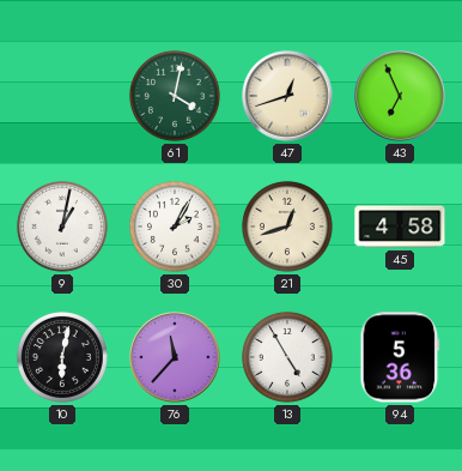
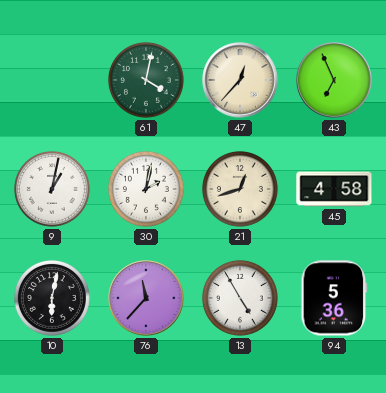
47: 12:42 -> 12:37 (240, 80)
30: 2:05 -> 2:02 (146, 189)
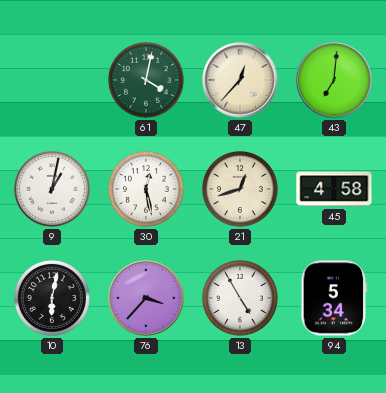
43: 6:56 -> 7:01 (334, 80)
30: 2:02 -> 12:28 (146, 189)
76: 11:37 -> 3:37 (146, 298)
94: 5:36 -> 5:34 (334, 298)
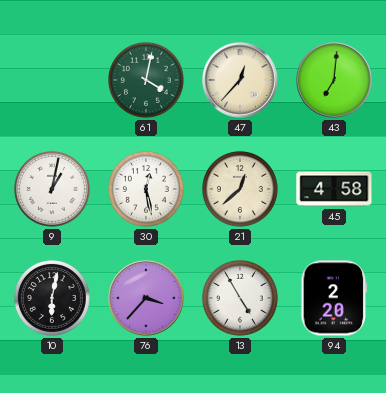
21: 12:42 -> 12:38 (240, 189)
94: 5:34 -> 2:20 (334, 298)
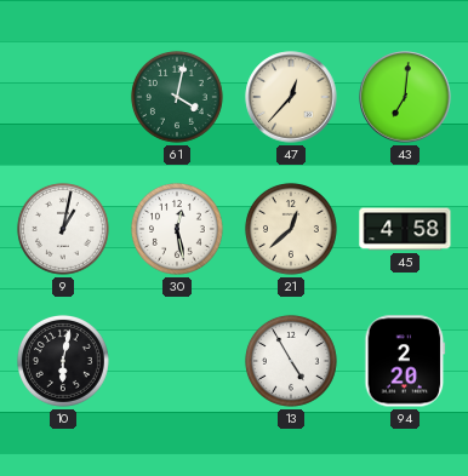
76: 3:37 -> none (146, 298)
